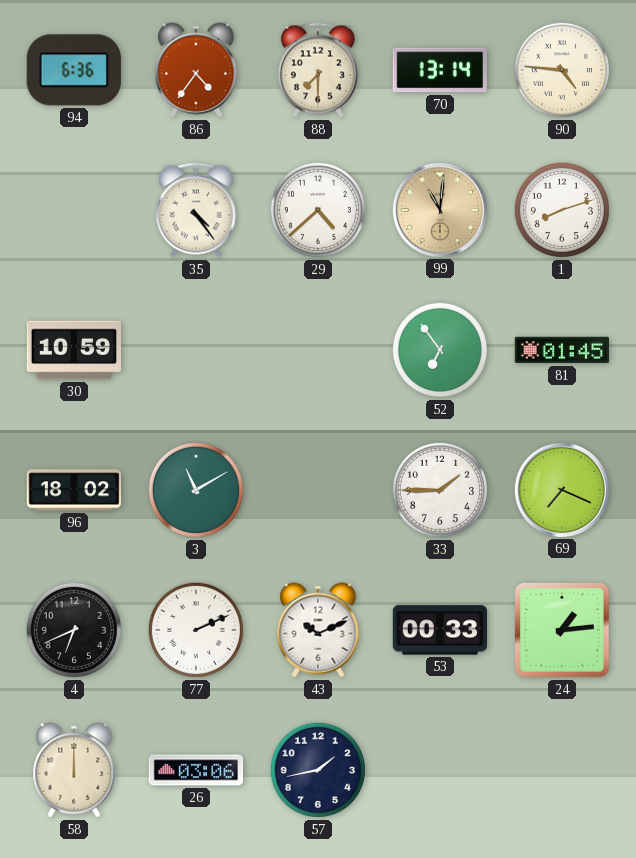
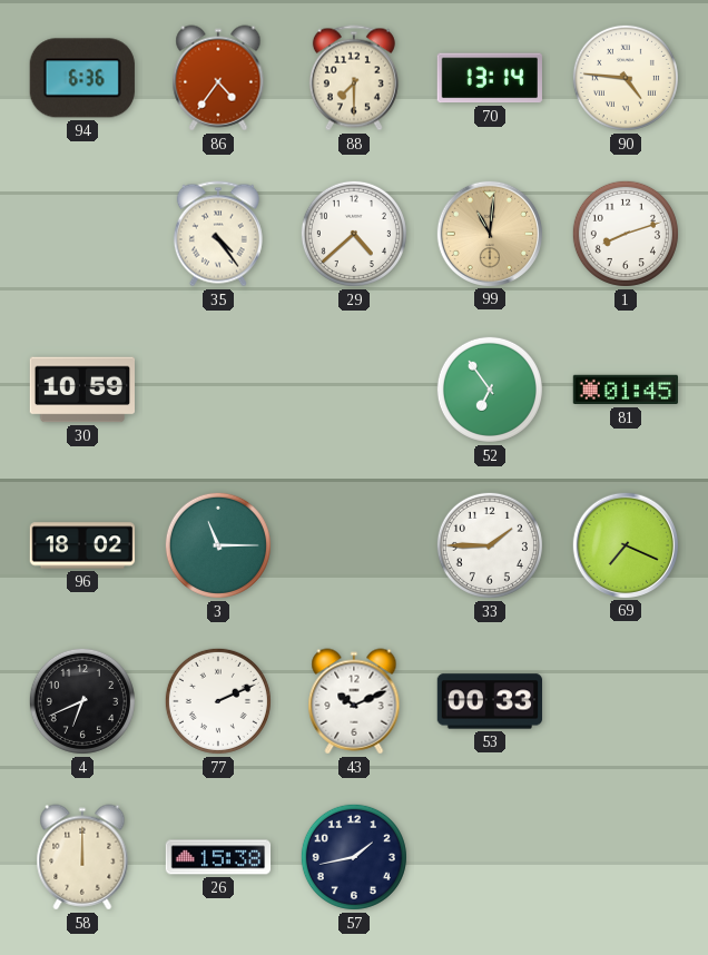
3: 11:10 -> 11:15 (218, 545)
24: 1:14 -> none (563, 631)
26: 03:06 -> 15:38 (218, 857)
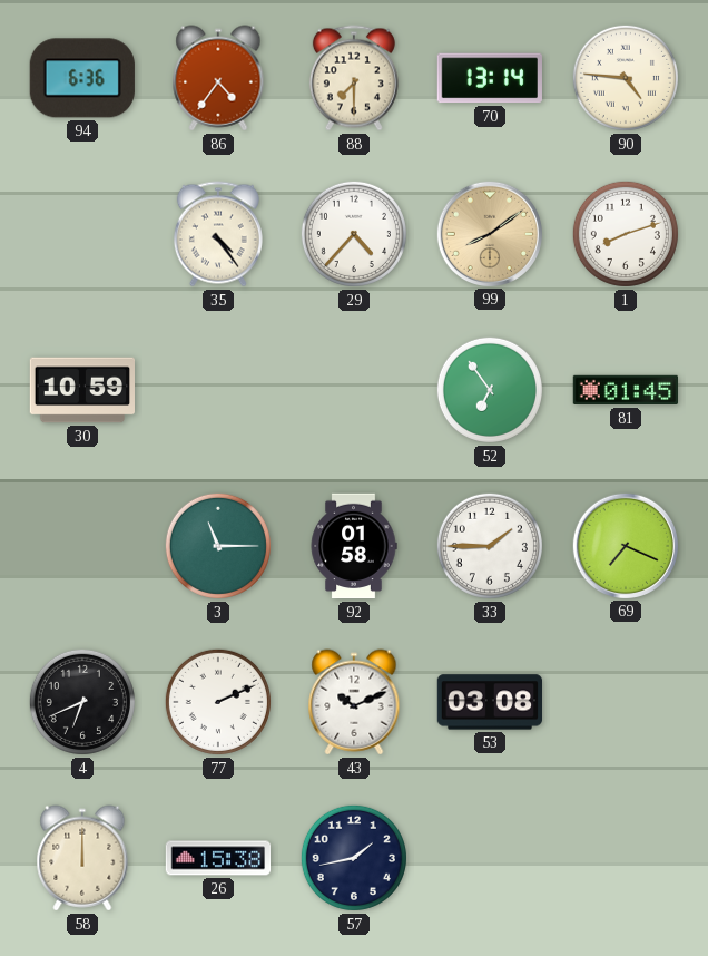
29: 4:38 -> 4:37 (354, 234)
99: 11:01 -> 8:09 (489, 233)
96: 18:02 -> none (82, 545)
92: none -> 01:58 (354, 546)
53: 00:33 -> 03:08 (489, 702)
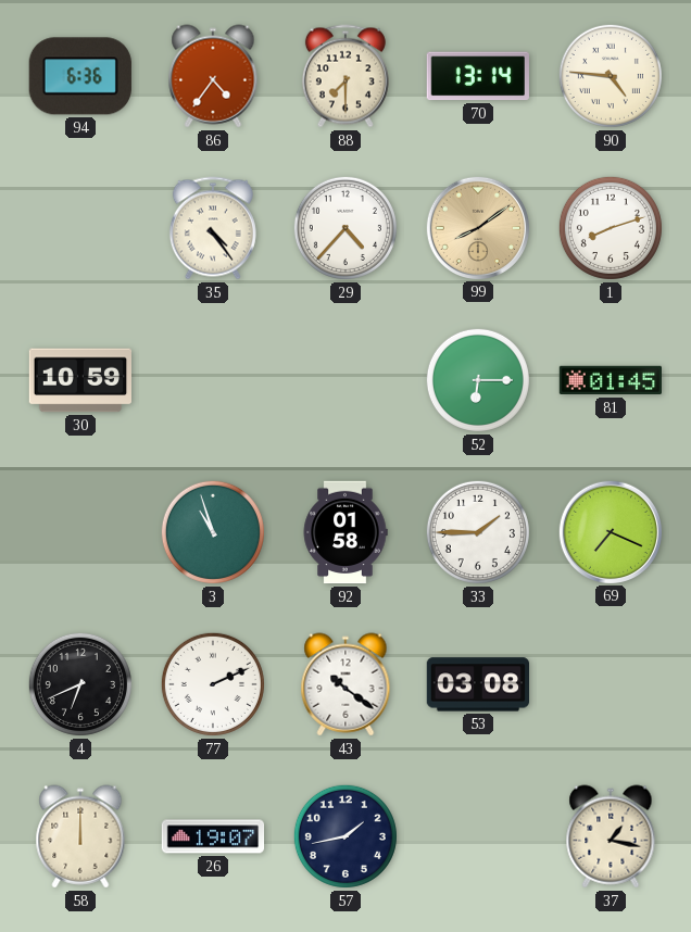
52: 6:54 -> 6:15 (478, 380)
3: 11:15 -> 10:57 (213, 532)
43: 10:11 -> 10:21 (345, 684)
26: 15:38 -> 19:07 (213, 836)
37: none -> 1:17 (611, 836)
